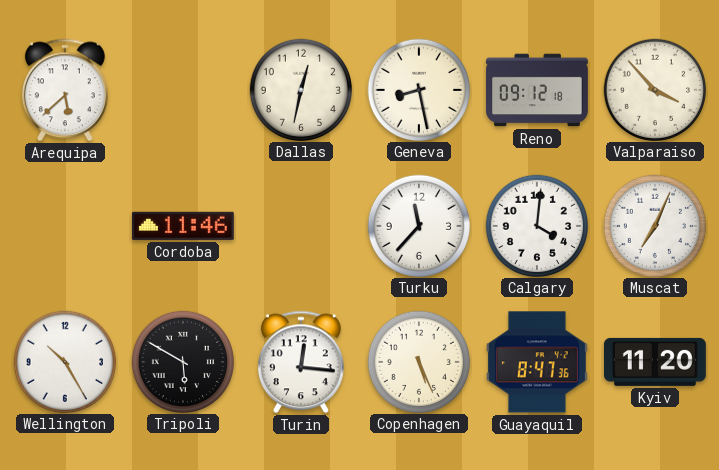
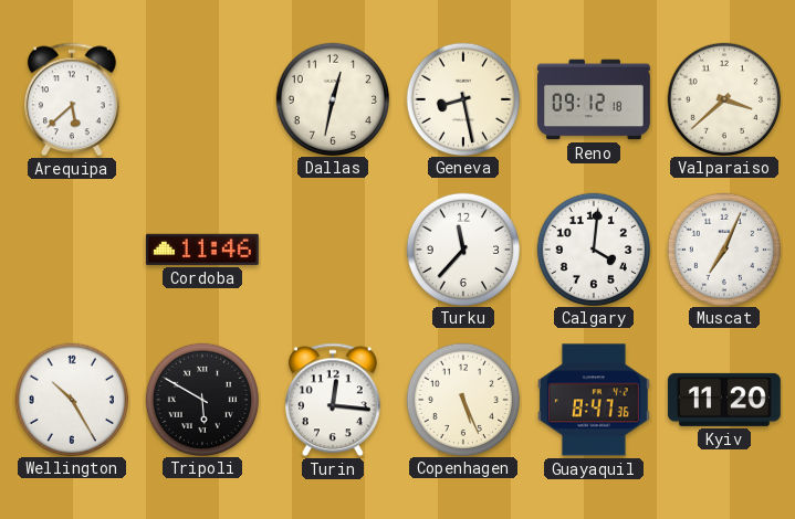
Valparaiso: 3:53 -> 3:38 (723, 98)
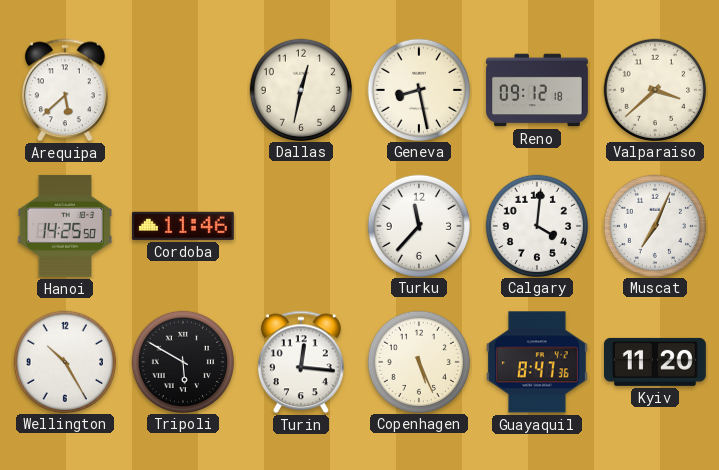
Hanoi: none -> 14:25 (65, 226)
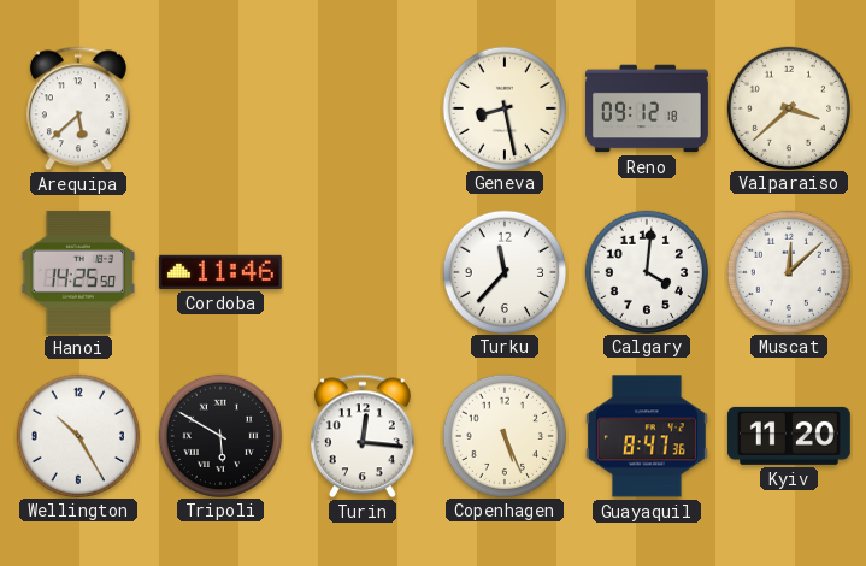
Dallas: 12:32 -> none (300, 89)
Muscat: 7:04 -> 12:08 (788, 271)
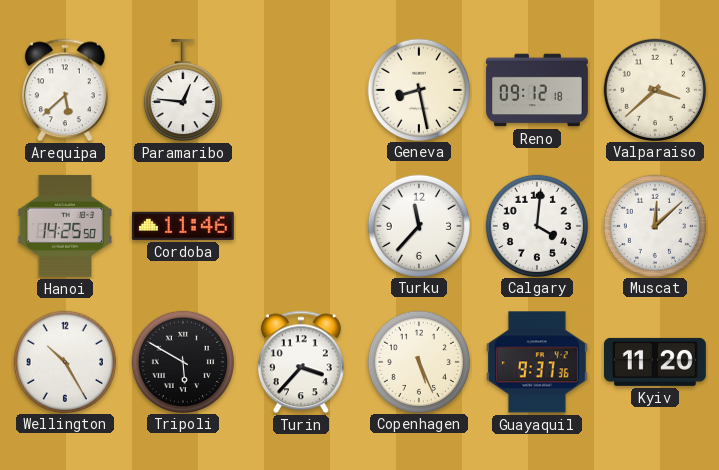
Paramaribo: none -> 12:46 (183, 90)
Turin: 12:16 -> 3:37 (301, 362)
Guayaquil: 8:47 -> 9:37 (537, 362)
